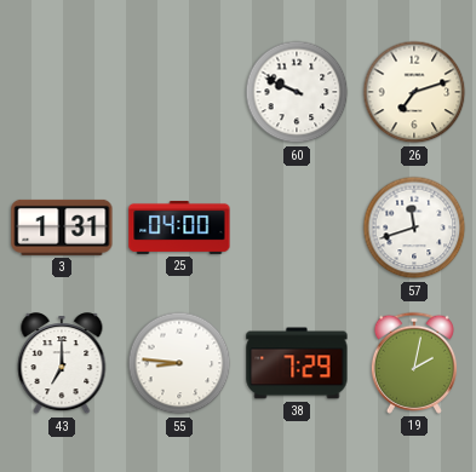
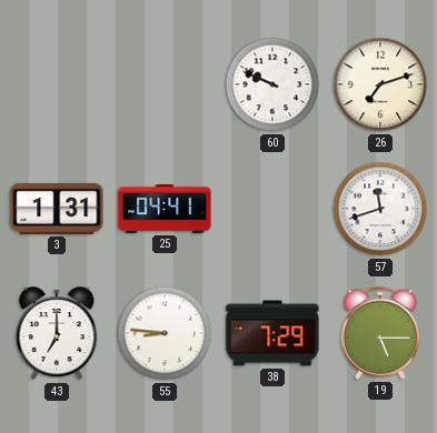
25: 04:00 -> 04:41 (165, 209)
19: 2:02 -> 5:15 (380, 333)
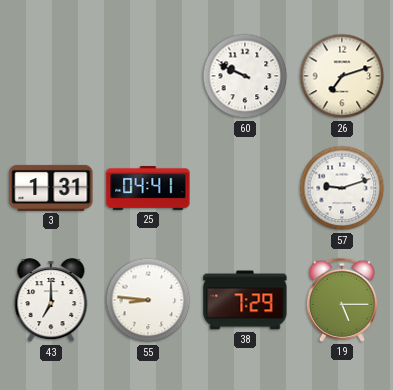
57: 11:42 -> 9:12 (342, 188)
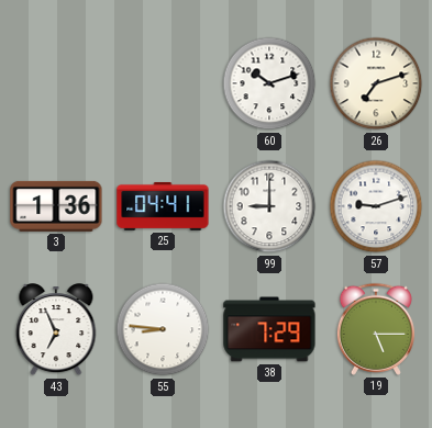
60: 9:49 -> 10:12 (269, 83)
3: 1:31 -> 1:36 (56, 206)
99: none -> 9:00 (269, 206)
43: 7:00 -> 6:56 (56, 330)
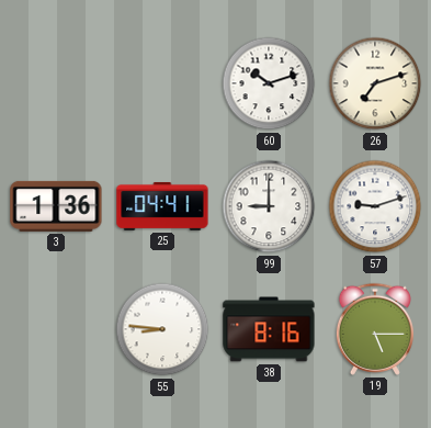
43: 6:56 -> none (56, 330)
38: 7:29 -> 8:16 (269, 329)
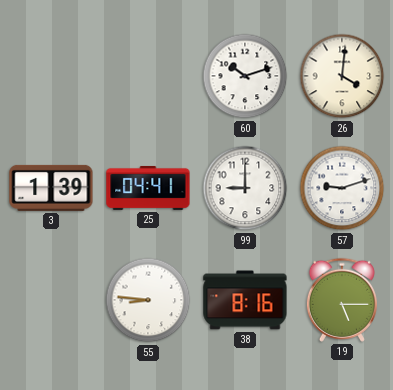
26: 7:12 -> 4:01 (342, 76)
3: 1:36 -> 1:39 (51, 188)
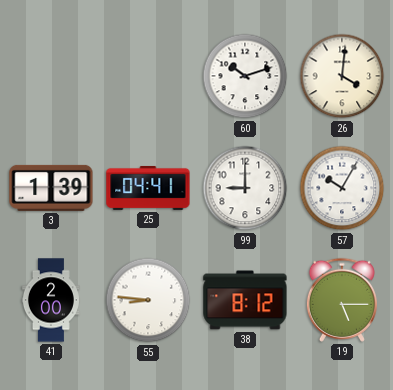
57: 9:12 -> 10:05 (342, 188)
41: none -> 2:00 (51, 300)
38: 8:16 -> 8:12 (245, 300)
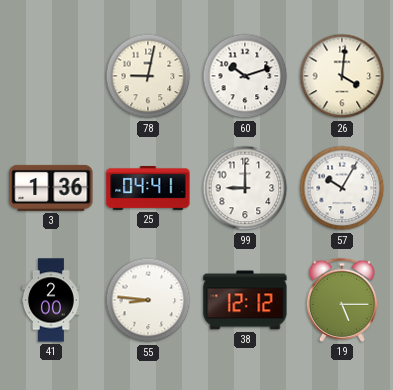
78: none -> 9:02 (148, 76)
3: 1:39 -> 1:36 (51, 188)
38: 8:12 -> 12:12 (245, 300)
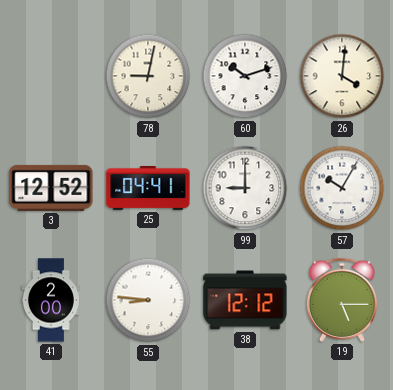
3: 1:36 -> 12:52 (51, 188)
